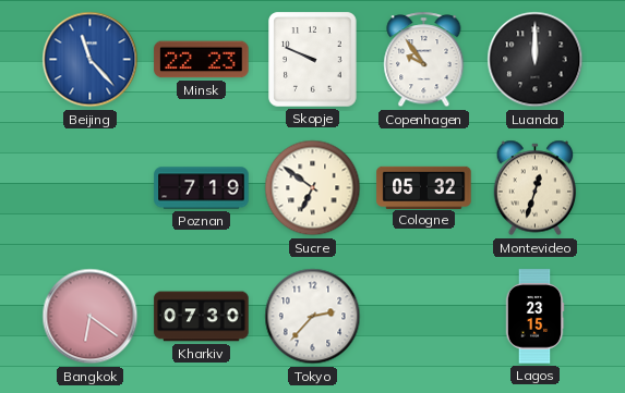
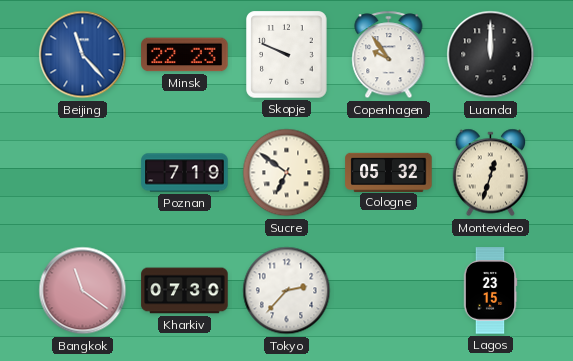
Bangkok: 6:21 -> 11:21 (83, 291)
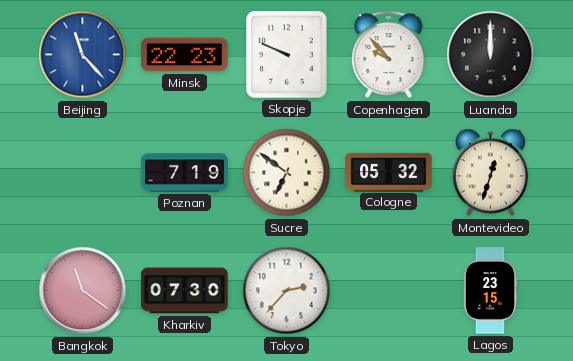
Copenhagen: 9:54 -> 9:53 (389, 55)
